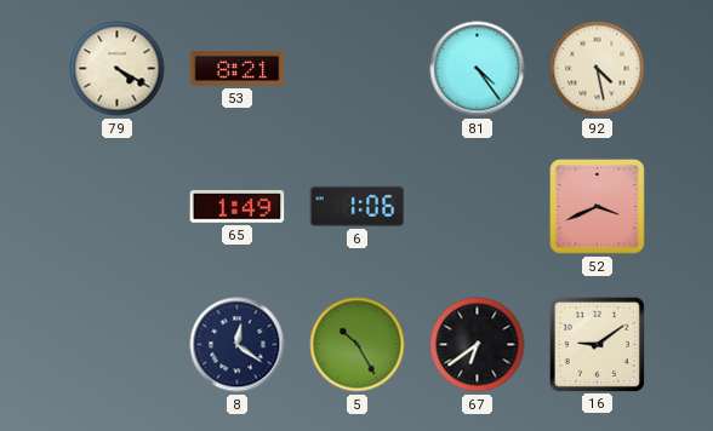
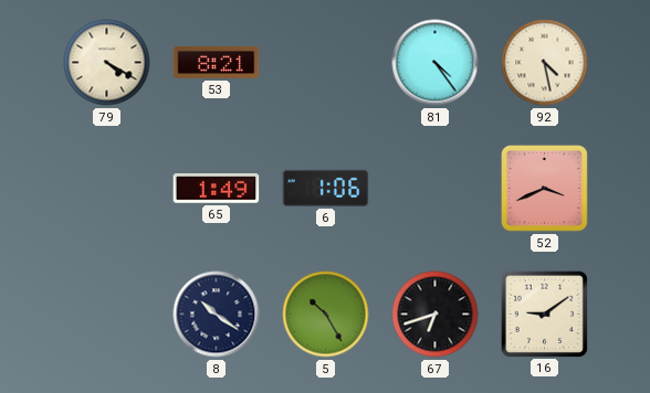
8: 12:21 -> 10:21 (217, 315)
67: 6:39 -> 6:42 (436, 315)
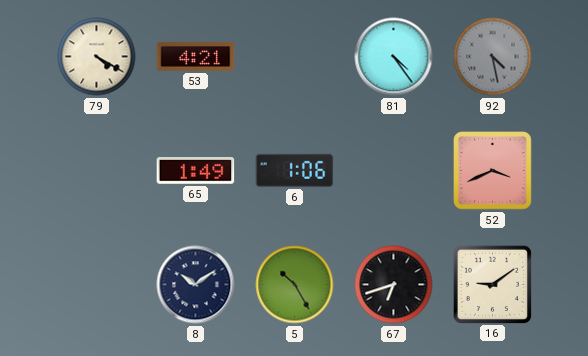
53: 8:21 -> 4:21 (196, 56)
92 dial: cream -> grey (493, 57)
8: 10:21 -> 10:09 (196, 285)
